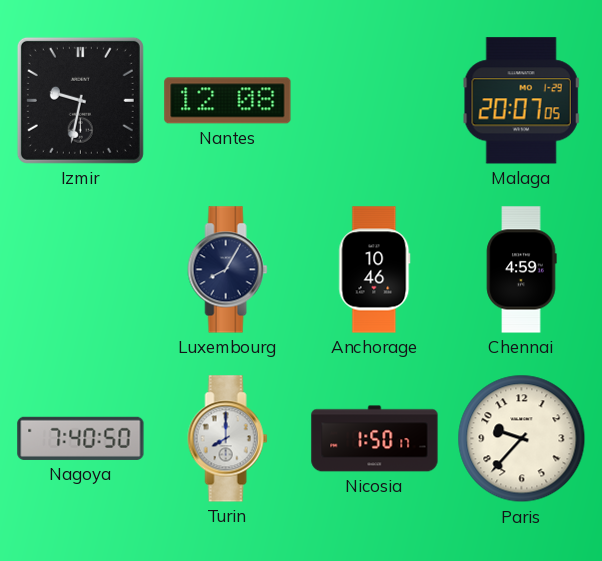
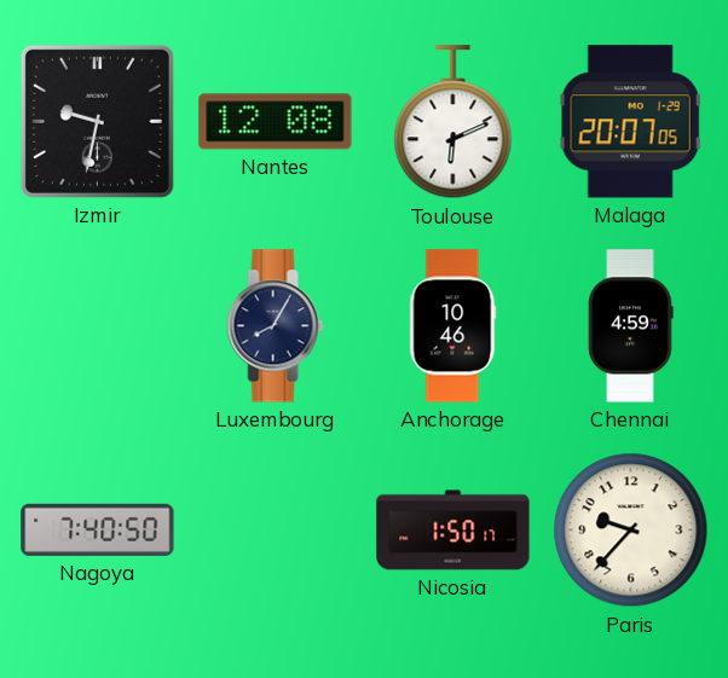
Toulouse: none -> 6:11 (453, 122)
Turin: 8:00 -> none (228, 439)
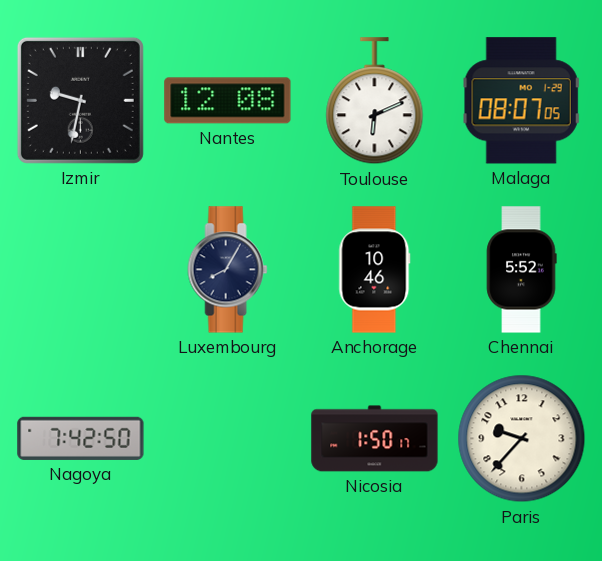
Malaga: 20:07 -> 08:07 (522, 101)
Chennai: 4:59 -> 5:52 (521, 270)
Nagoya: 7:40 -> 7:42 (81, 438)
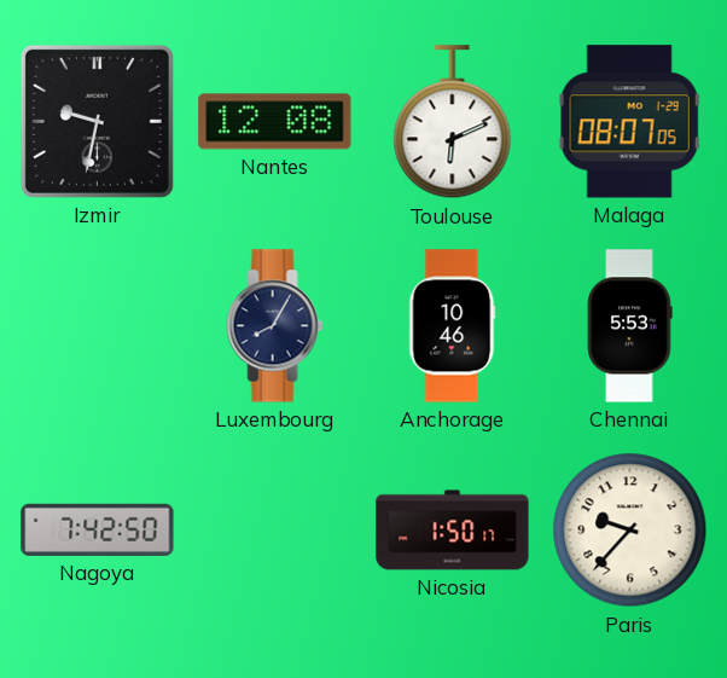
Chennai: 5:52 -> 5:53 (629, 326)
